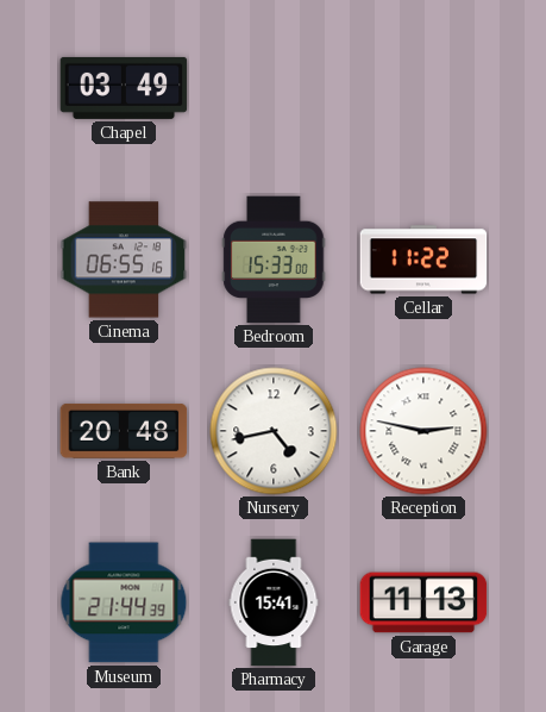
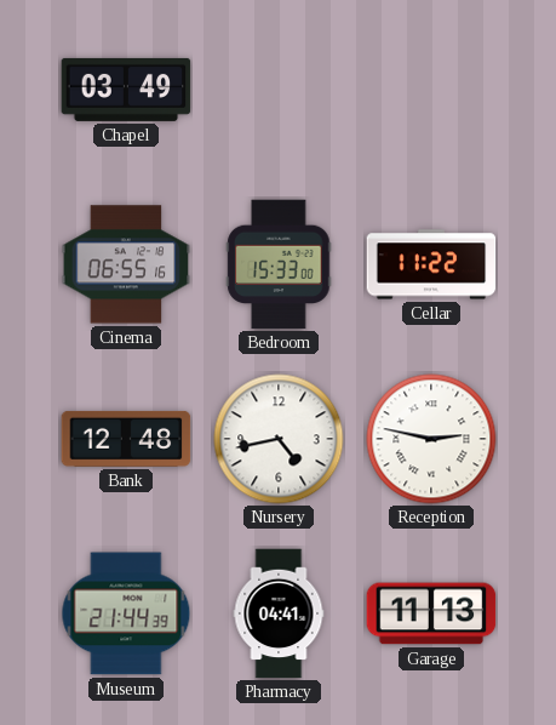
Bank: 20:48 -> 12:48 (126, 439)
Pharmacy: 15:41 -> 04:41 (279, 613)
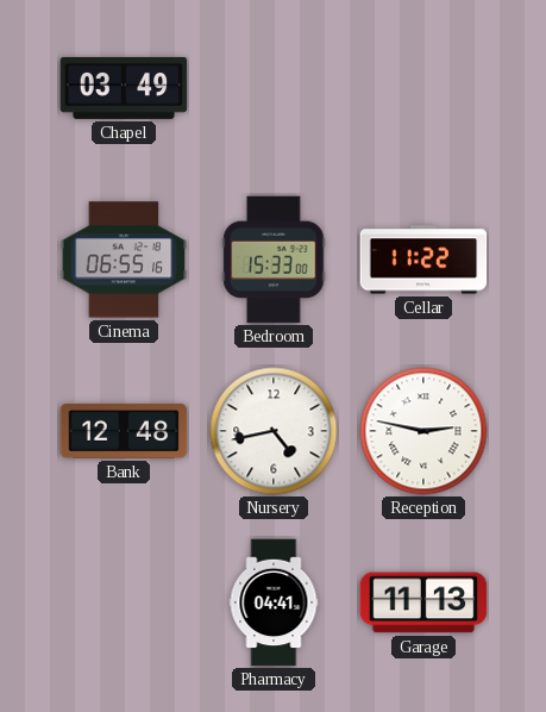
Museum: 21:44 -> none (126, 613)
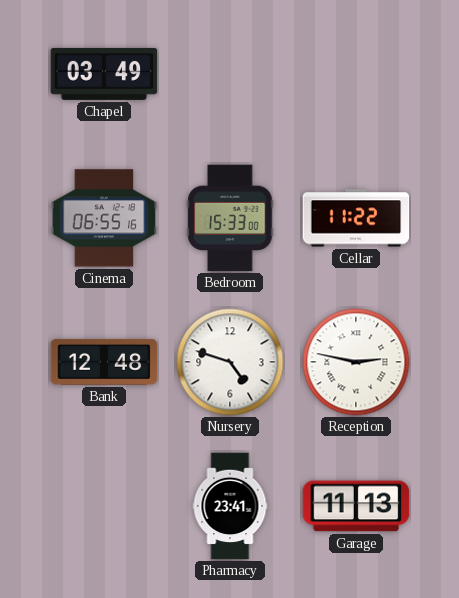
Nursery: 4:43 -> 4:48 (230, 362)
Pharmacy: 04:41 -> 23:41 (230, 506)
